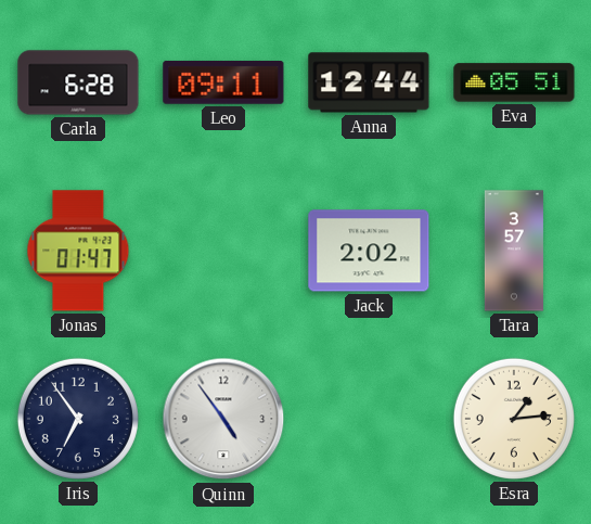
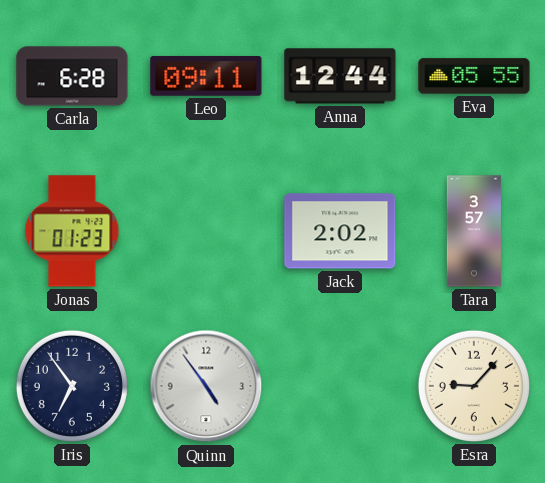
Eva: 05:51 -> 05:55 (474, 76)
Jonas: 01:47 -> 01:23 (72, 231)
Esra: 1:14 -> 9:07 (474, 386)
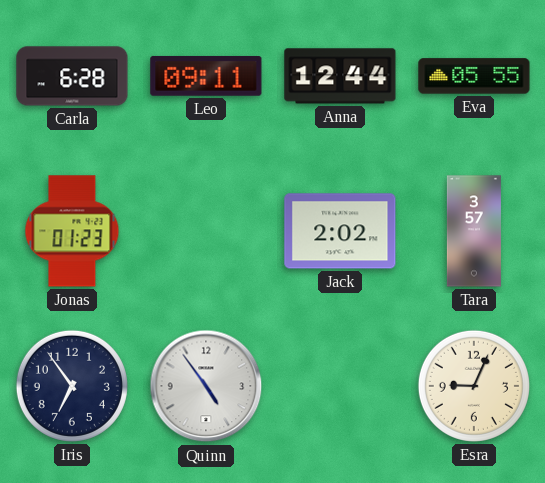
Esra: 9:07 -> 9:04 (474, 386)
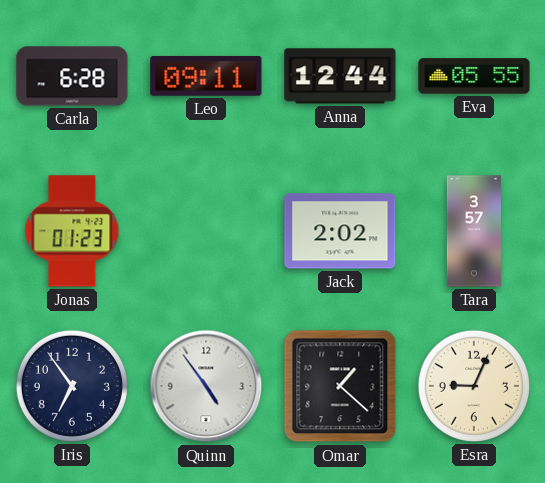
Omar: none -> 1:22 (340, 386)
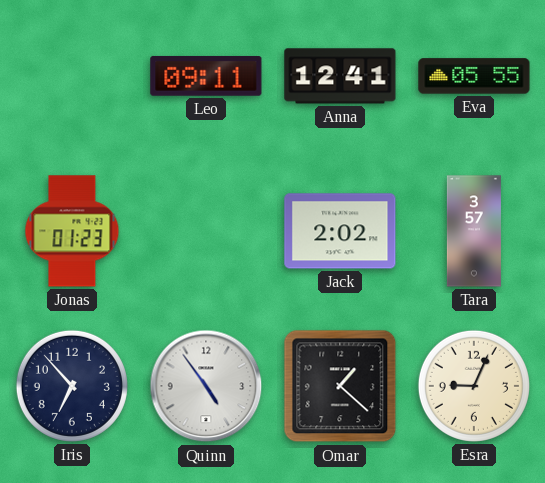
Carla: 6:28 -> none (72, 76)
Anna: 12:44 -> 12:41 (340, 76)
Iris: 6:54 -> 6:53 (72, 386)
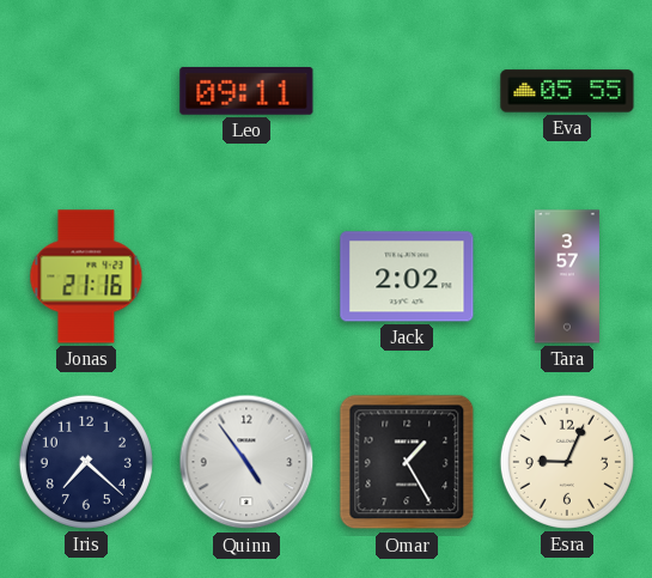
Anna: 12:41 -> none (340, 76)
Jonas: 01:23 -> 21:16 (86, 276)
Iris: 6:53 -> 7:22 (86, 462)
Omar: 1:22 -> 1:25 (407, 462)
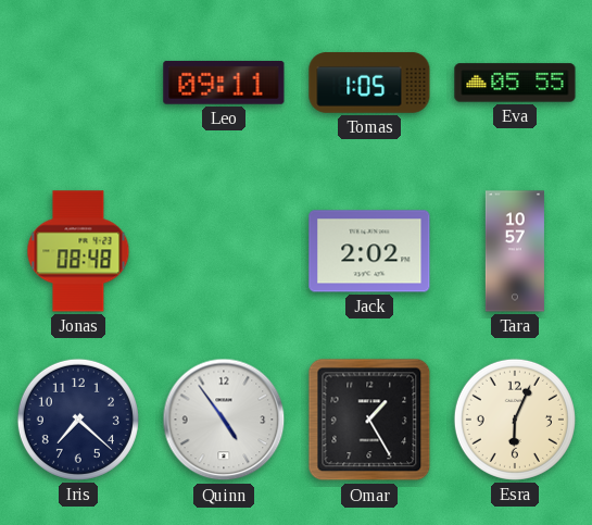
Tomas: none -> 1:05 (369, 83)
Jonas: 21:16 -> 08:48 (78, 251)
Tara: 3:57 -> 10:57 (515, 251)
Esra: 9:04 -> 6:04 (515, 420)
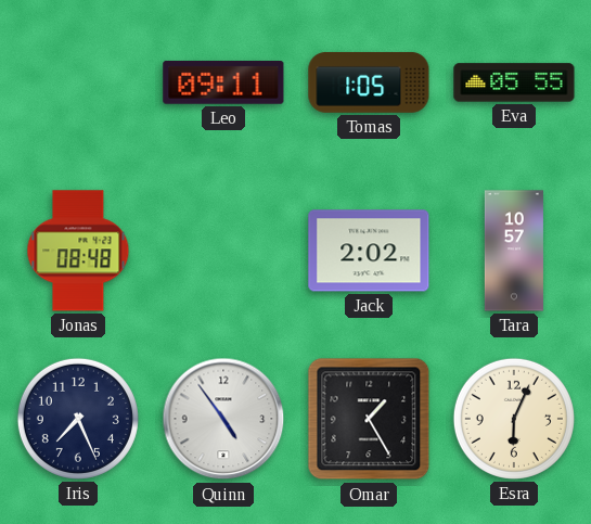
Iris: 7:22 -> 7:26 (78, 419)
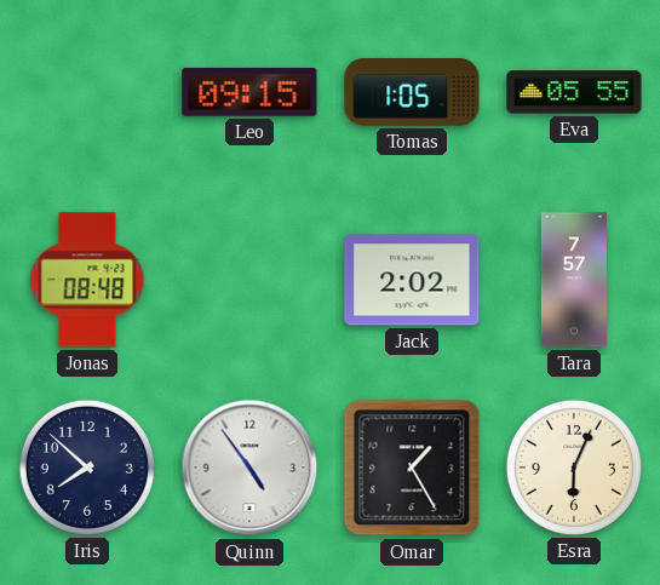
Leo: 09:11 -> 09:15 (249, 92)
Tara: 10:57 -> 7:57 (574, 280)
Iris: 7:26 -> 7:52 (87, 468)
